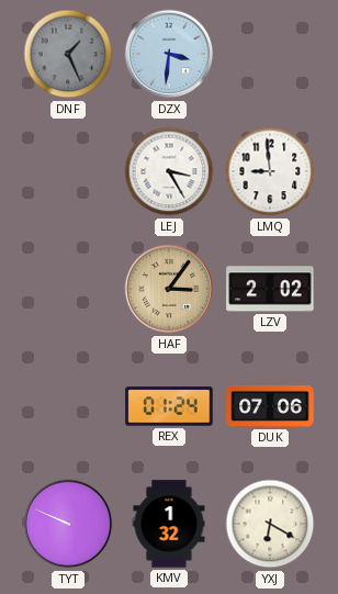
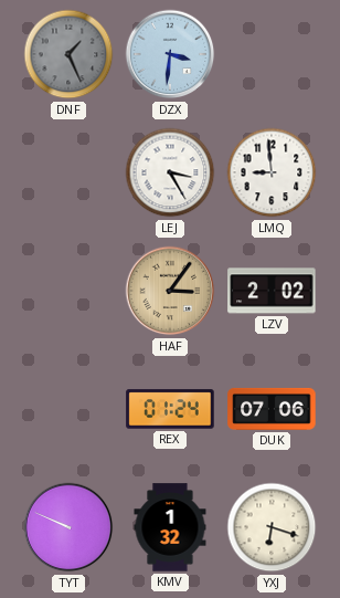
YXJ: 6:20 -> 6:18 (272, 527)
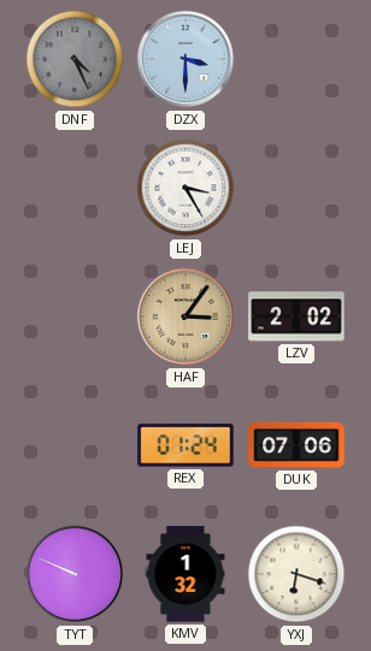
DNF: 1:26 -> 4:26 (75, 59)
DZX: 3:31 -> 3:30 (185, 59)
LMQ: 8:59 -> none (272, 172)
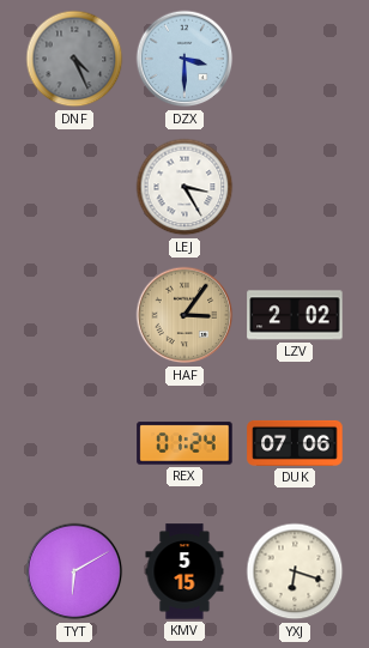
TYT: 9:49 -> 6:10 (74, 571)
KMV: 1:32 -> 5:15 (184, 571)
